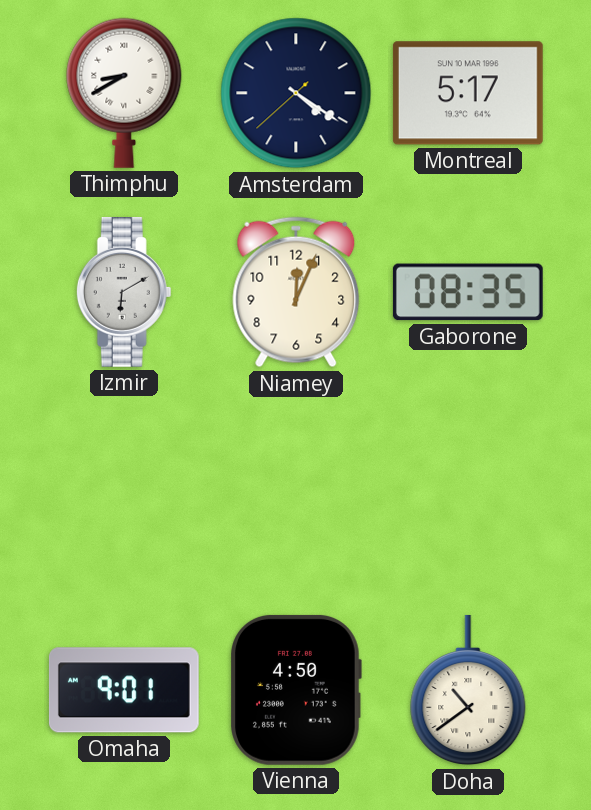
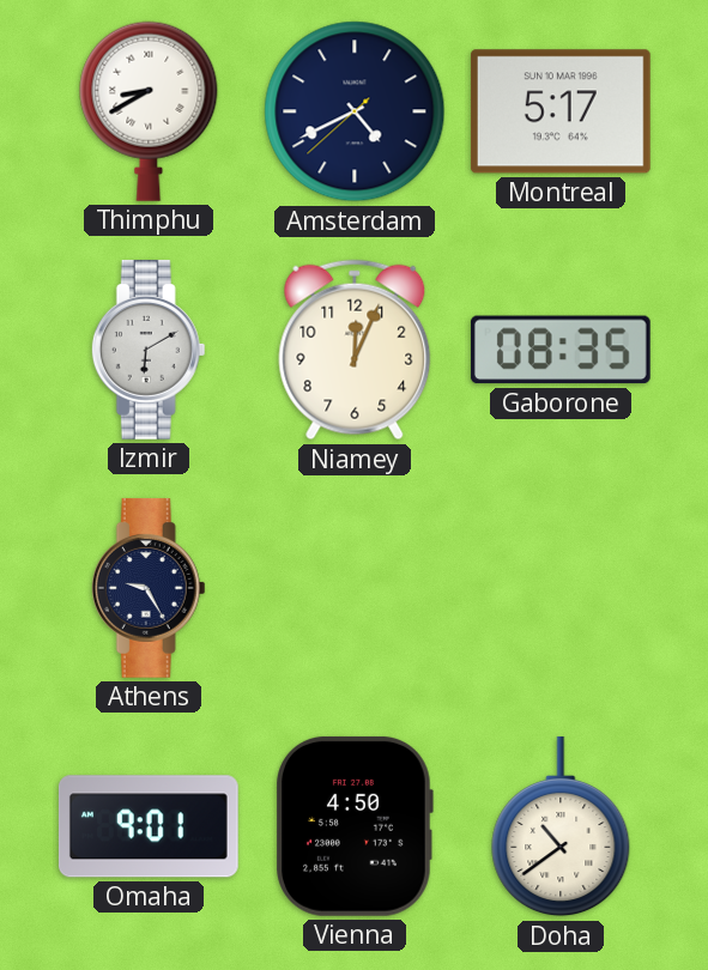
Amsterdam: 4:20 -> 4:40 (355, 111)
Athens: none -> 9:25 (149, 588)
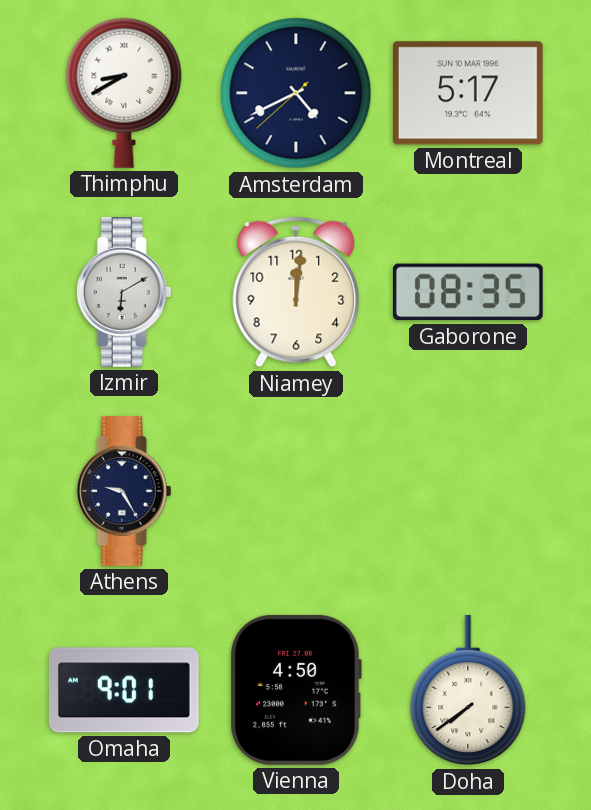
Niamey: 12:04 -> 12:01 (296, 292)
Doha: 10:39 -> 7:39 (468, 690)
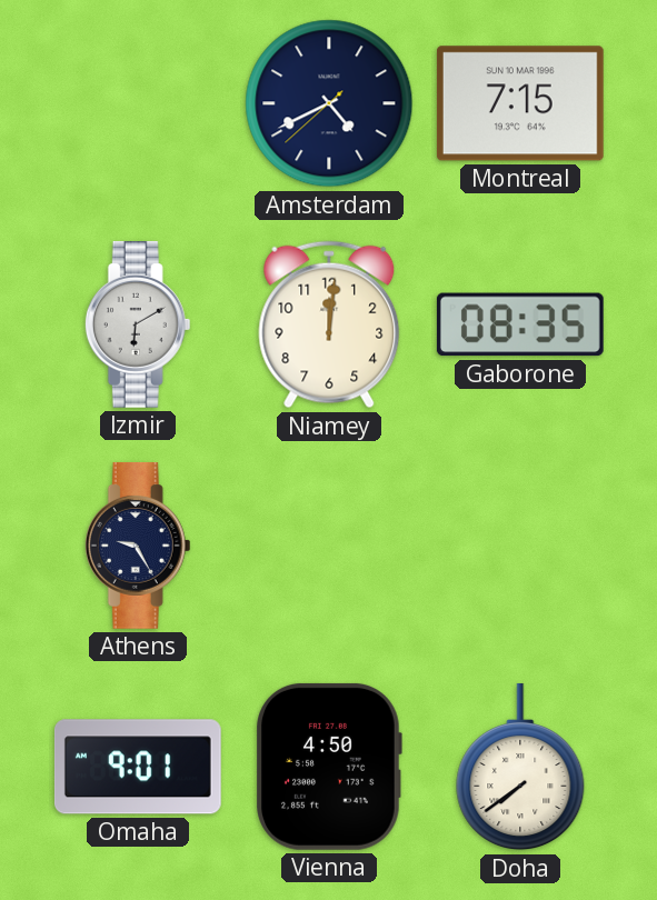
Thimphu: 8:40 -> none (124, 93)
Montreal: 5:17 -> 7:15 (520, 103)
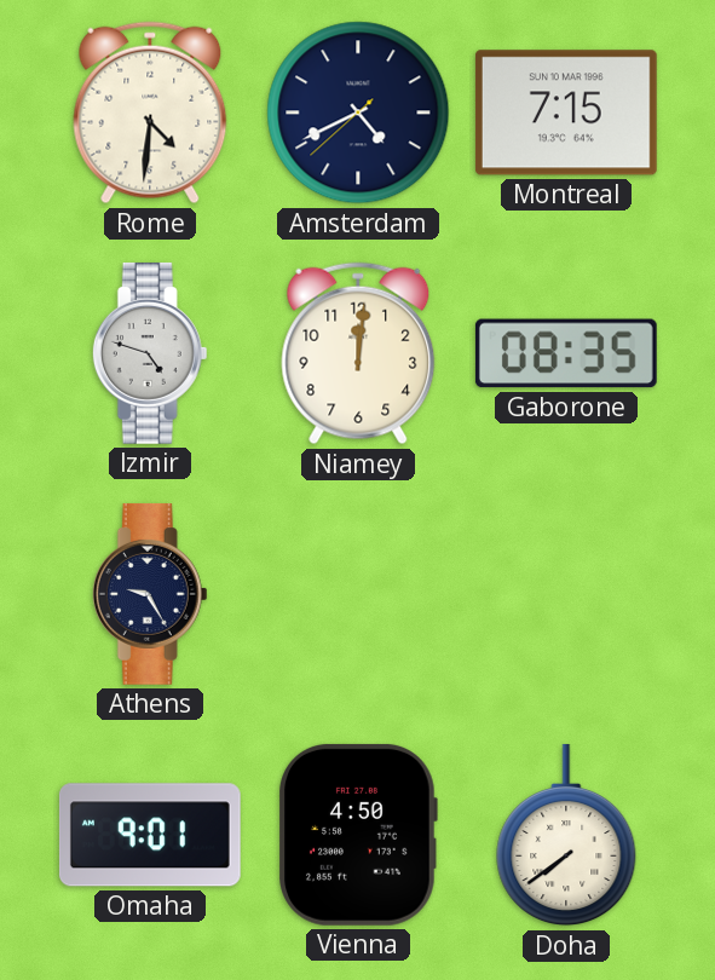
Rome: none -> 4:31 (150, 113)
Izmir: 6:10 -> 4:48 (150, 353)
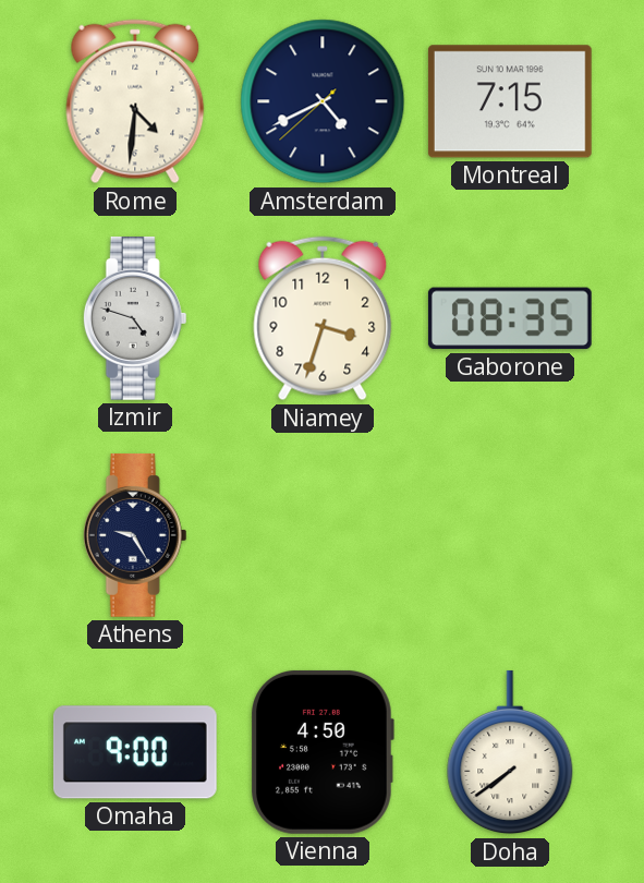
Niamey: 12:01 -> 3:33 (323, 318)
Omaha: 9:01 -> 9:00 (135, 752)
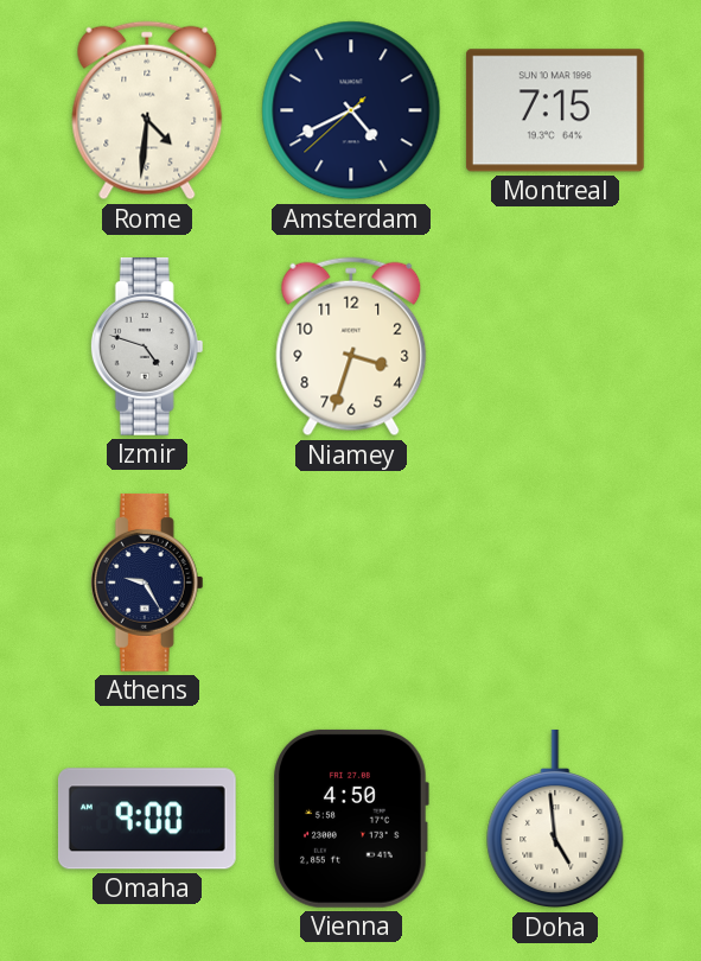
Gaborone: 08:35 -> none (510, 318)
Doha: 7:39 -> 4:59 (555, 819)
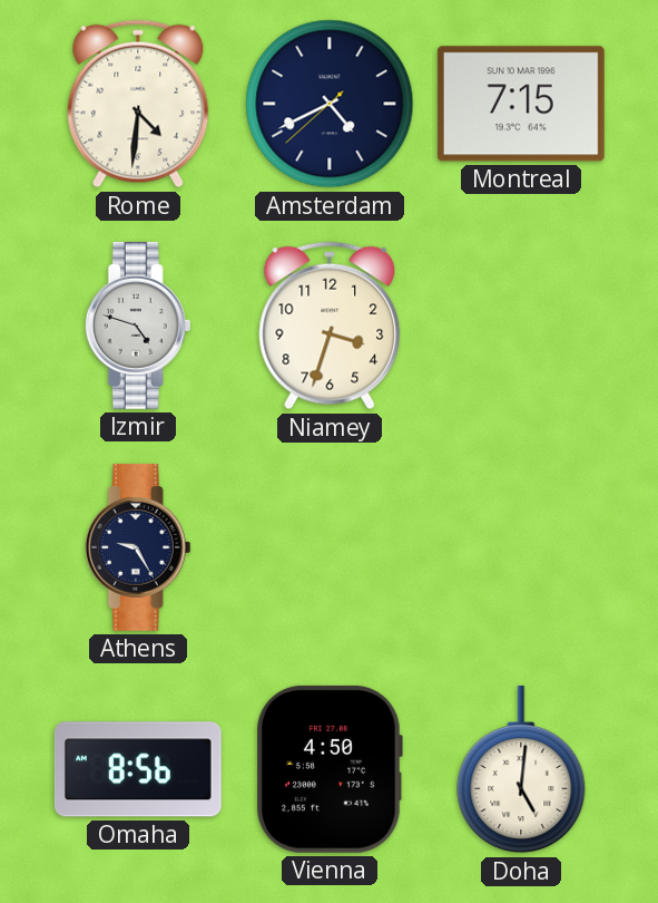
Omaha: 9:00 -> 8:56 (138, 769)
Doha: 4:59 -> 5:01 (521, 769)
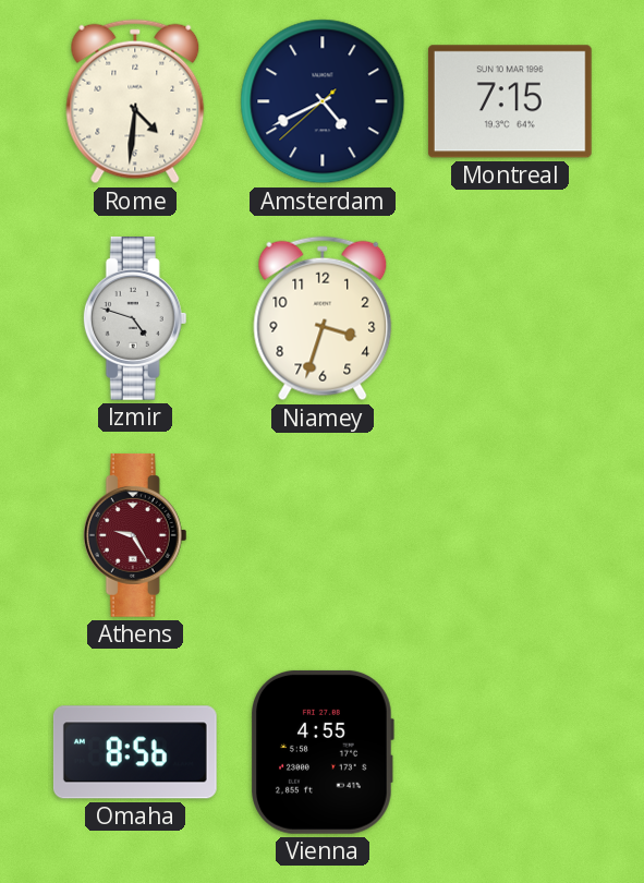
Athens dial: navy -> burgundy (135, 535)
Vienna: 4:50 -> 4:55 (323, 752)
Doha: 5:01 -> none (521, 769)
